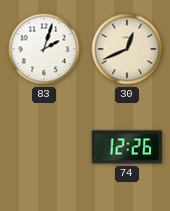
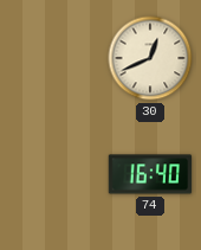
83: 2:03 -> none (44, 49)
74: 12:26 -> 16:40 (150, 174)
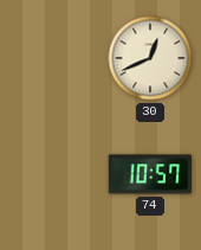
74: 16:40 -> 10:57 (150, 174)
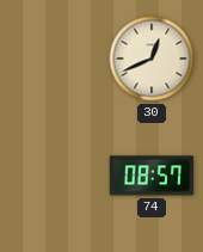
74: 10:57 -> 08:57 (152, 176)
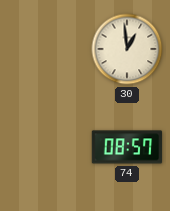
30: 12:41 -> 12:59 (127, 49)
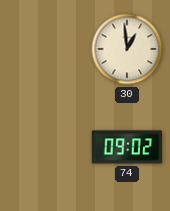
74: 08:57 -> 09:02 (127, 147)
